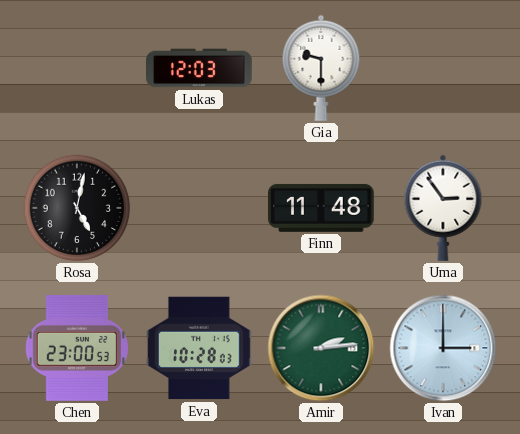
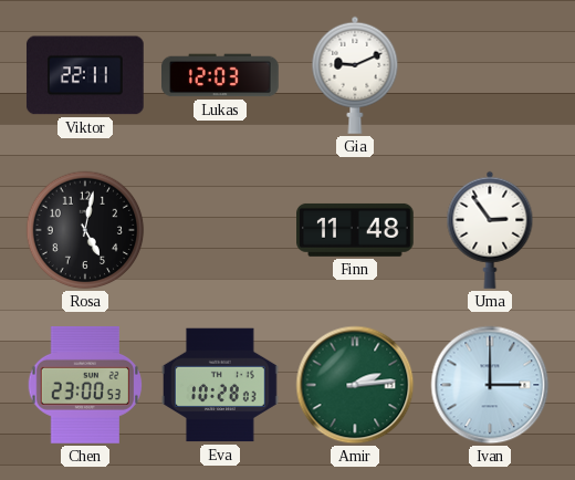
Viktor: none -> 22:11 (85, 75)
Gia: 9:30 -> 9:11 (355, 75)
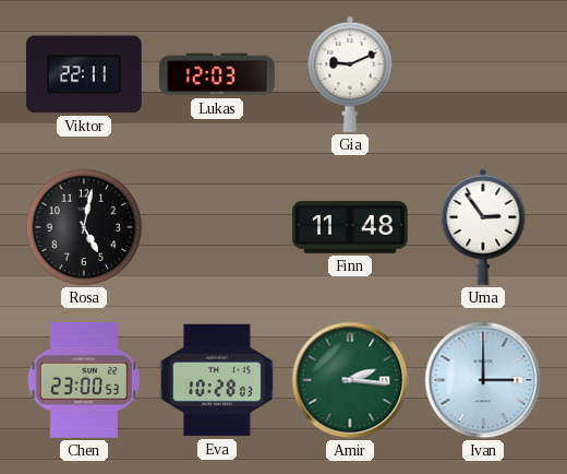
Amir: 2:14 -> 2:16 (350, 380)
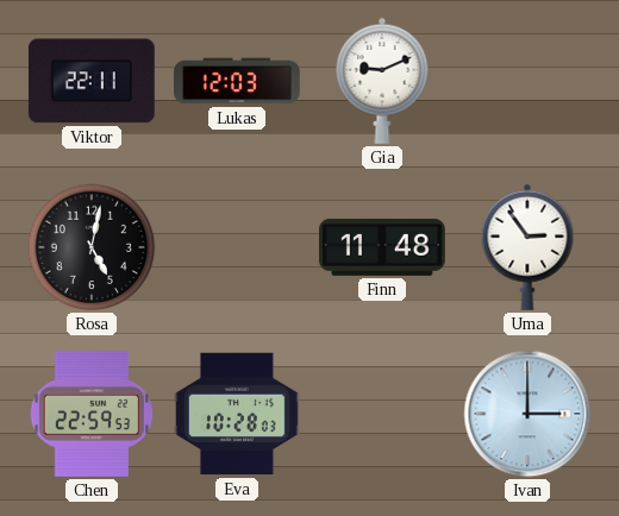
Chen: 23:00 -> 22:59 (92, 415)
Amir: 2:16 -> none (350, 380)
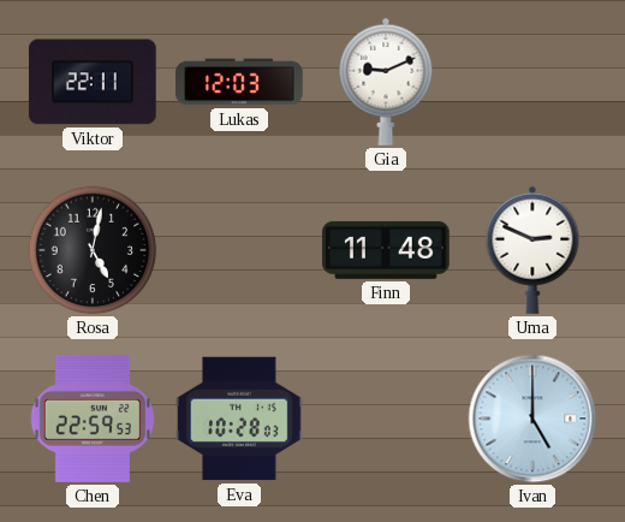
Uma: 2:54 -> 2:49 (532, 250)
Ivan: 3:00 -> 5:00 (532, 419)
